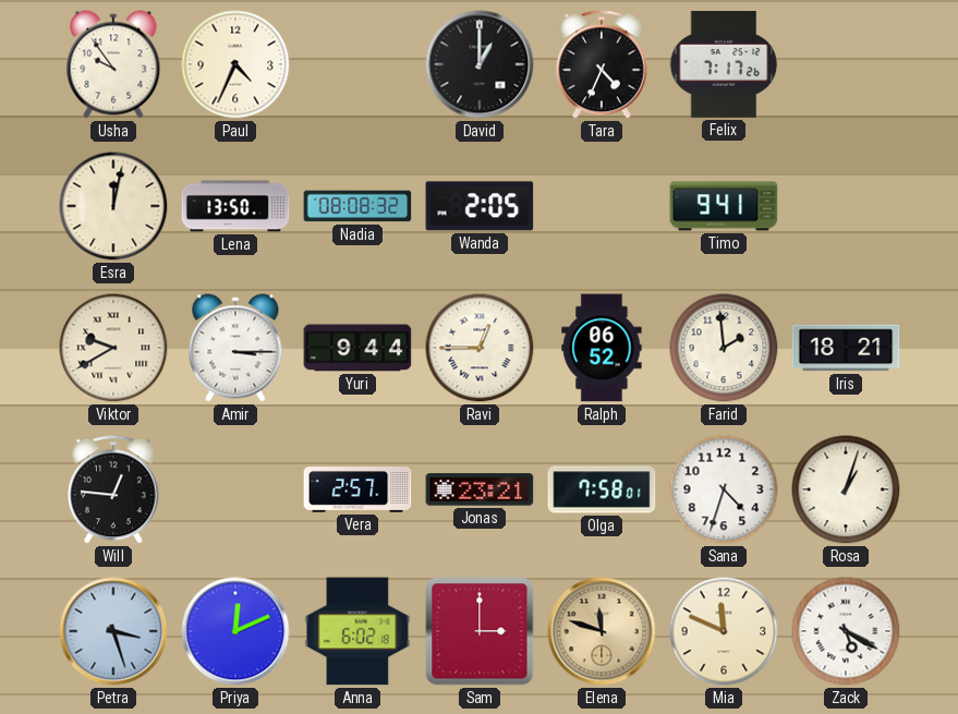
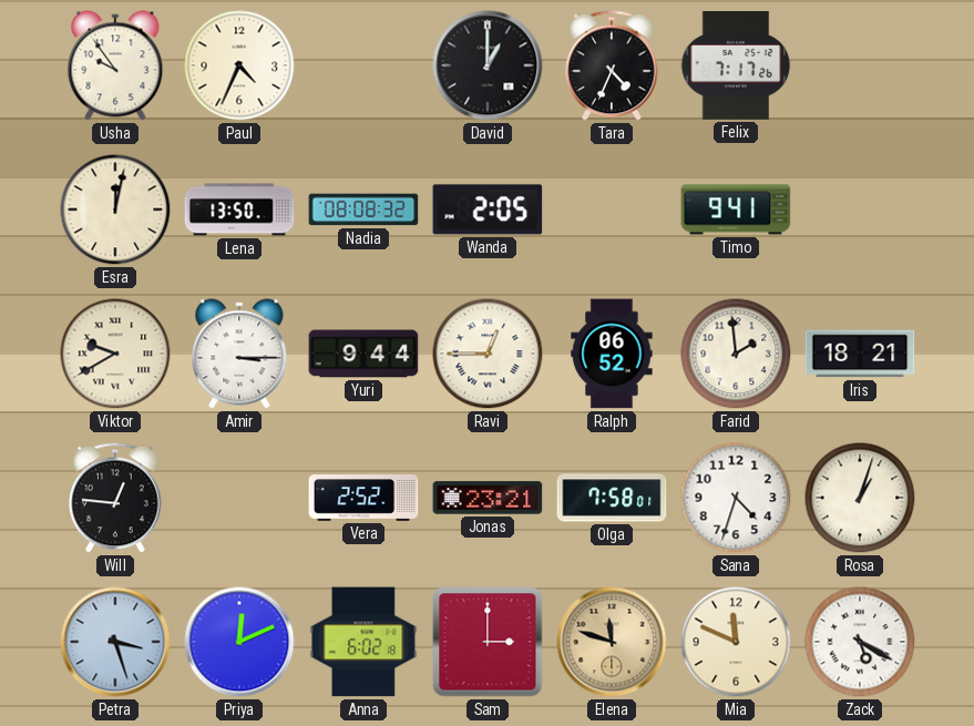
Vera: 2:57 -> 2:52 (363, 499)
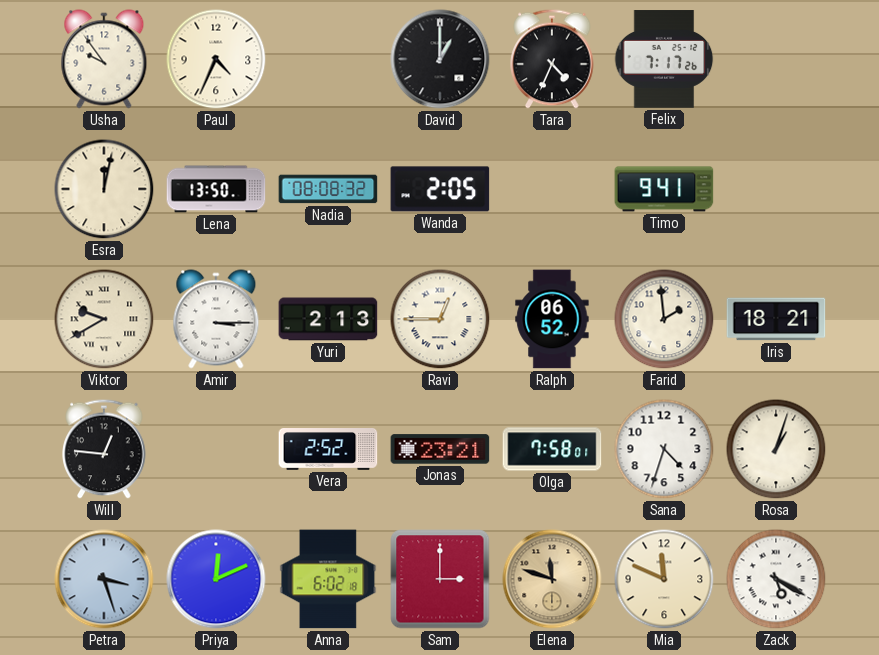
Yuri: 9:44 -> 2:13 (328, 319)
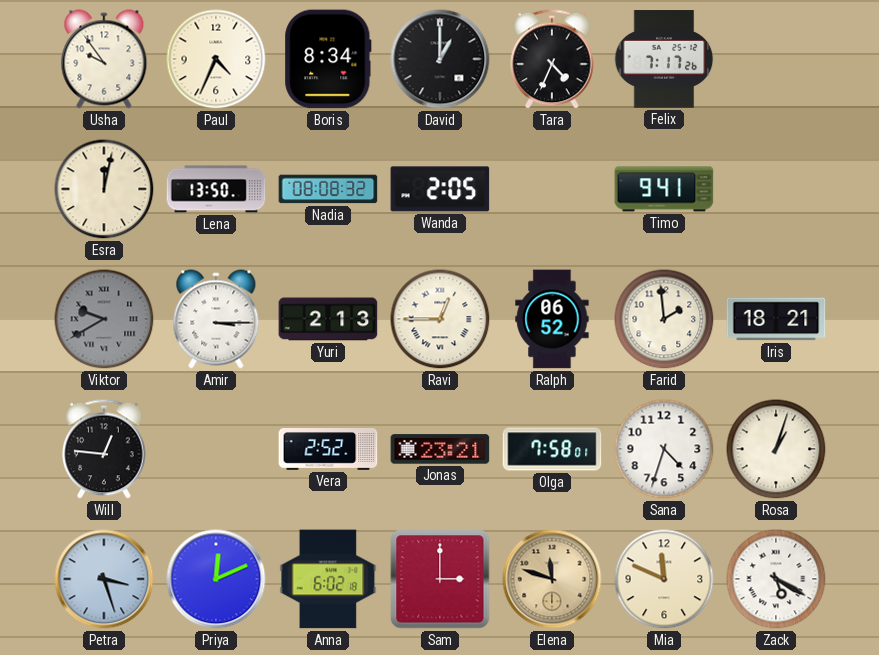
Boris: none -> 8:34 (328, 59)
Viktor dial: cream -> grey (104, 319)
